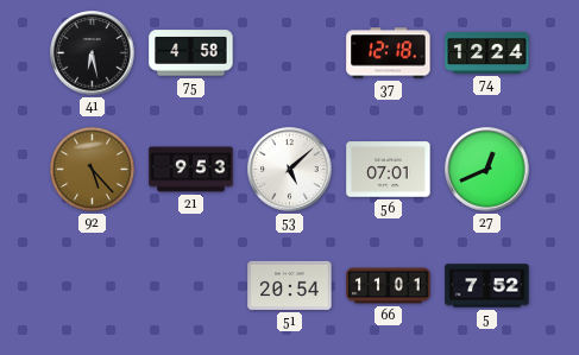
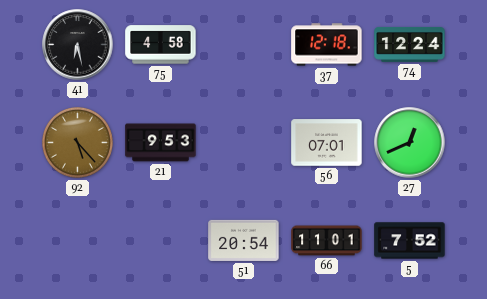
53: 5:08 -> none (290, 170)
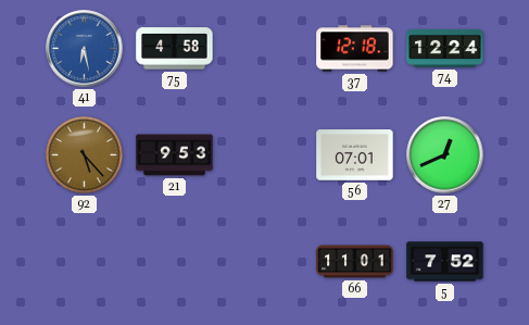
41 dial: black -> blue (85, 49)
51: 20:54 -> none (244, 240)
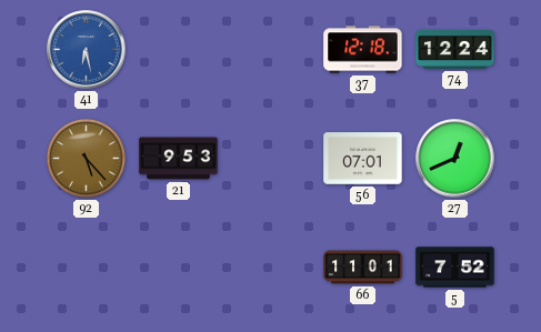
75: 4:58 -> none (175, 49)
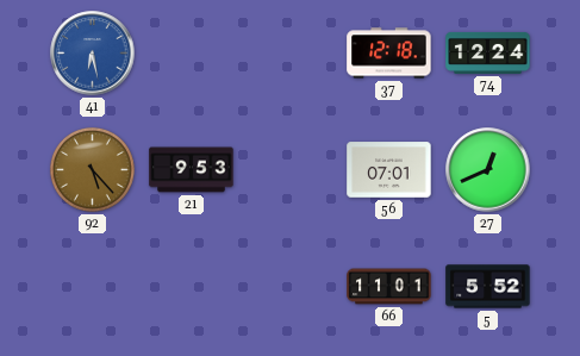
5: 7:52 -> 5:52 (488, 287)
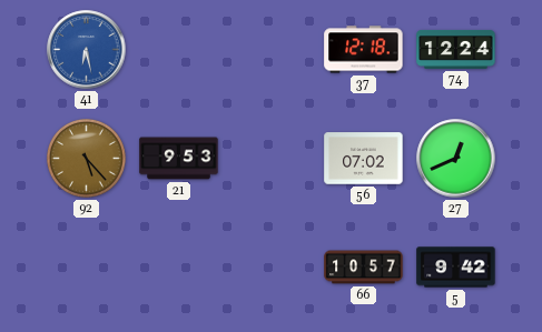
56: 07:01 -> 07:02 (364, 159)
66: 11:01 -> 10:57 (364, 268)
5: 5:52 -> 9:42 (456, 268)
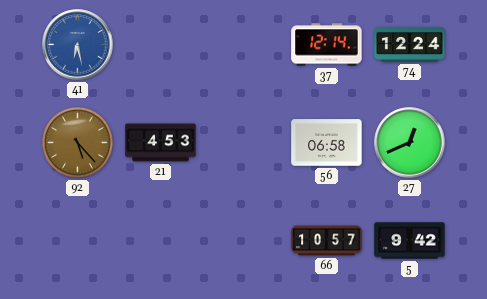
37: 12:18 -> 12:14 (327, 45)
21: 9:53 -> 4:53 (161, 143)
56: 07:02 -> 06:58 (327, 143)
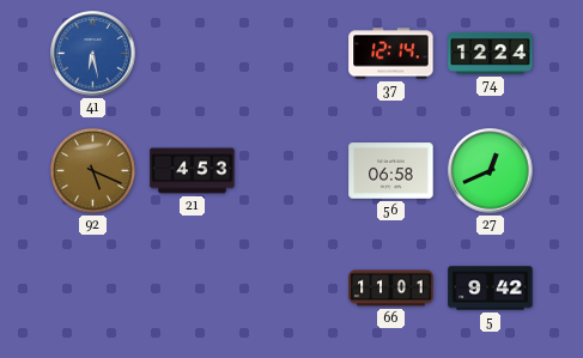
92: 5:23 -> 5:19 (92, 170)
66: 10:57 -> 11:01 (391, 289)
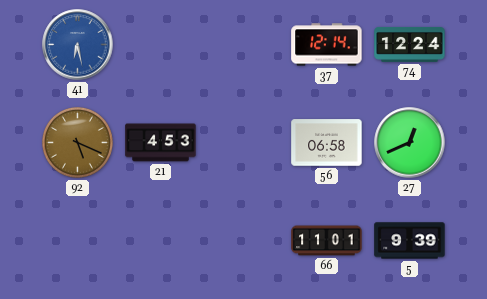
5: 9:42 -> 9:39 (410, 241)
